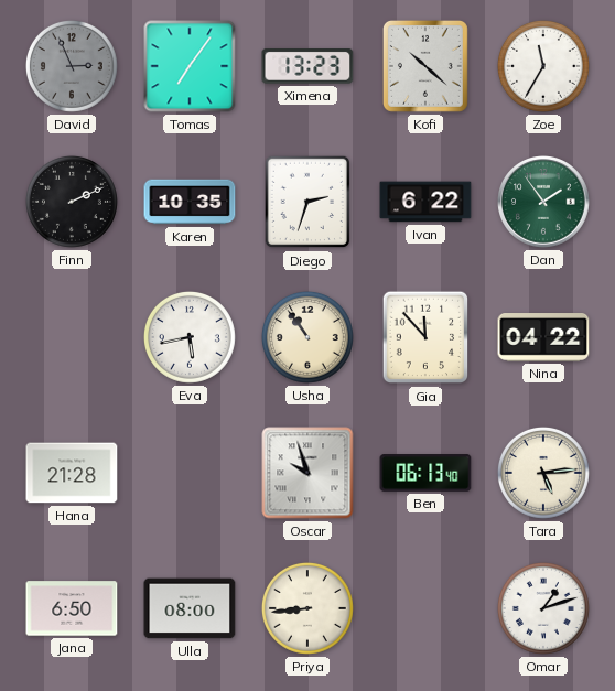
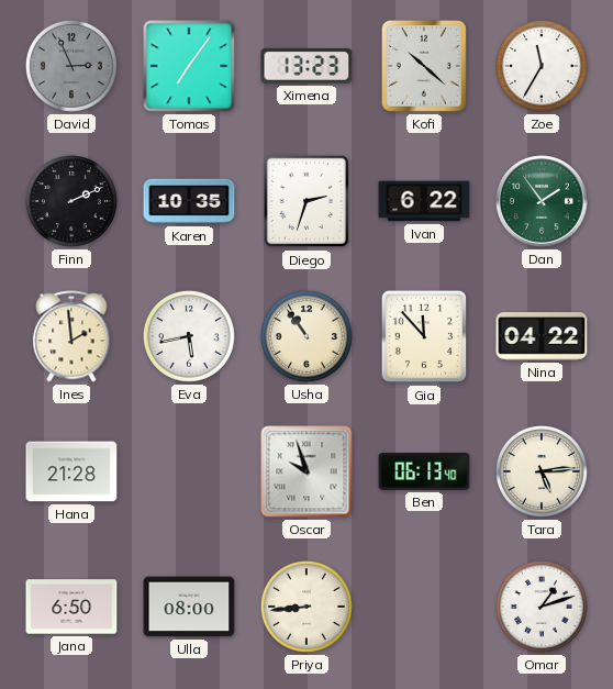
Ines: none -> 1:59 (71, 336)
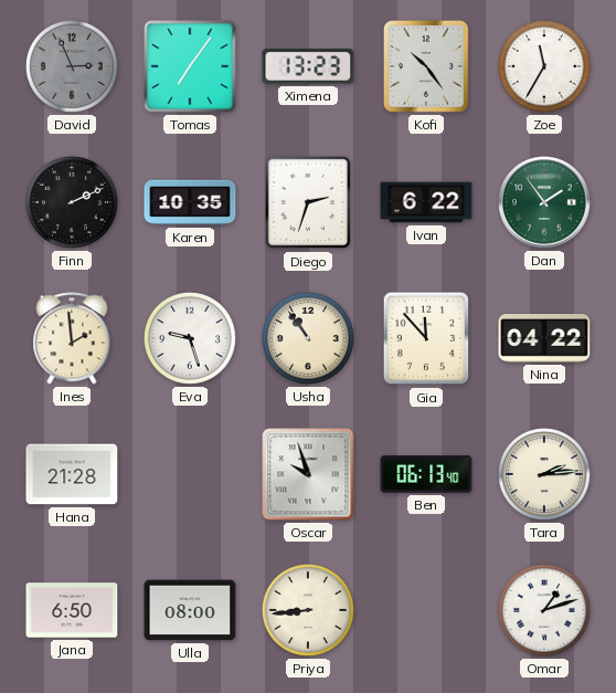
Kofi: 10:22 -> 10:24 (426, 66)
Eva: 5:43 -> 9:27 (190, 338)
Tara: 5:14 -> 2:14 (544, 474)
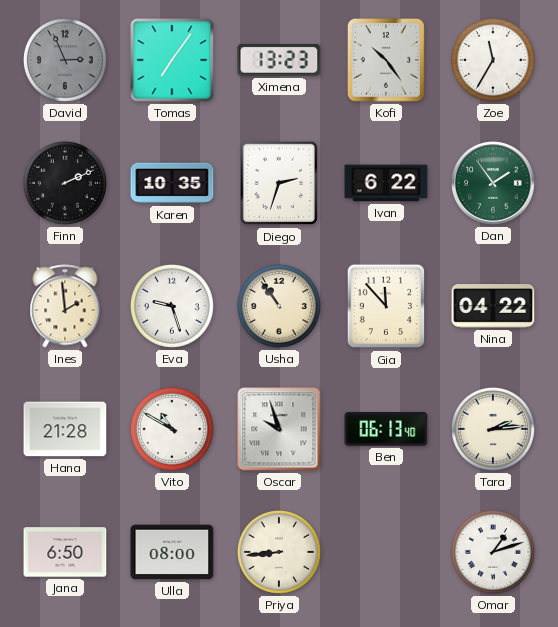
Vito: none -> 10:50 (172, 429)
